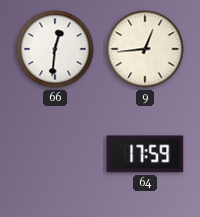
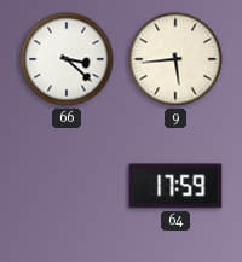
66: 12:31 -> 3:22 (67, 59)
9: 12:44 -> 5:44 (175, 59)
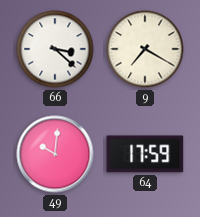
9: 5:44 -> 7:20 (145, 49)
49: none -> 10:01 (55, 154)
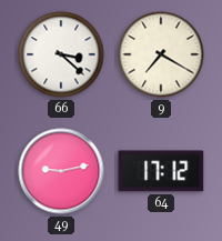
49: 10:01 -> 9:13 (61, 171)
64: 17:59 -> 17:12 (161, 171)
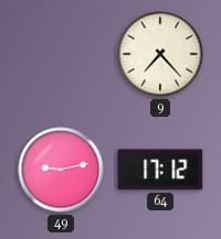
66: 3:22 -> none (61, 54)
9: 7:20 -> 7:23 (160, 54)
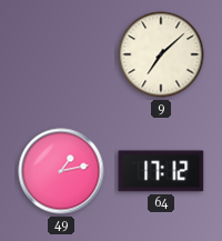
9: 7:23 -> 7:08 (161, 54)
49: 9:13 -> 1:13 (61, 171)
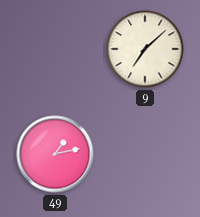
64: 17:12 -> none (161, 171)
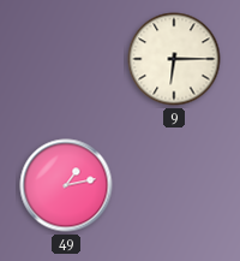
9: 7:08 -> 6:15 (174, 59)
